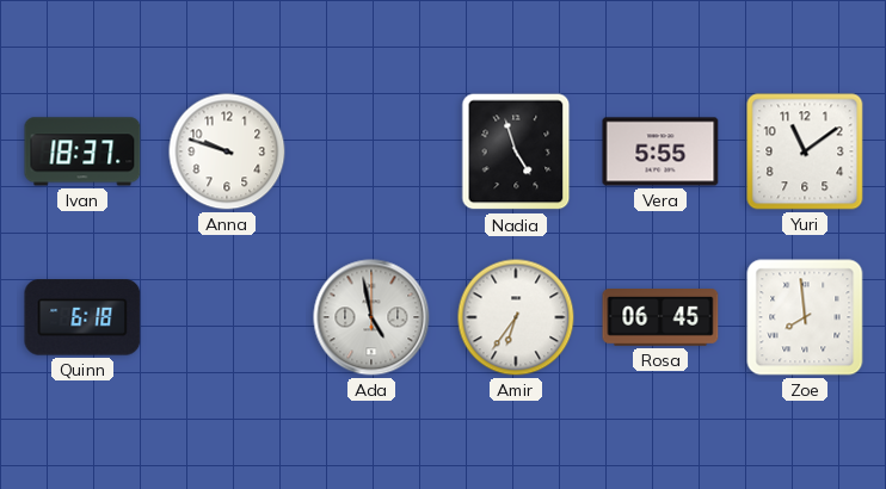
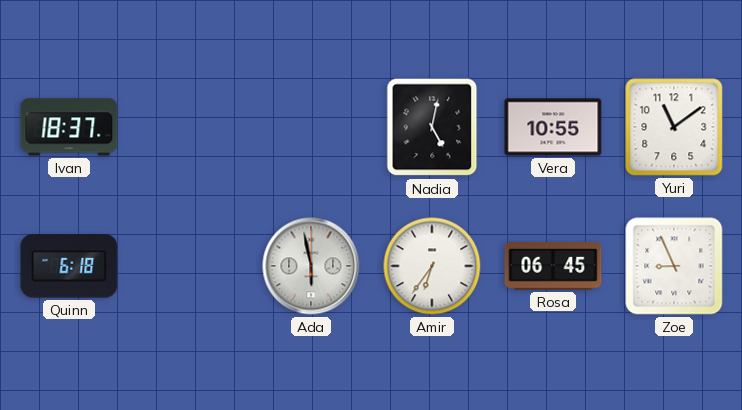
Anna: 9:48 -> none (227, 151)
Nadia: 4:57 -> 5:02 (432, 127)
Vera: 5:55 -> 10:55 (553, 127)
Ada: 4:58 -> 5:58 (311, 266)
Zoe: 7:59 -> 8:56 (674, 266)
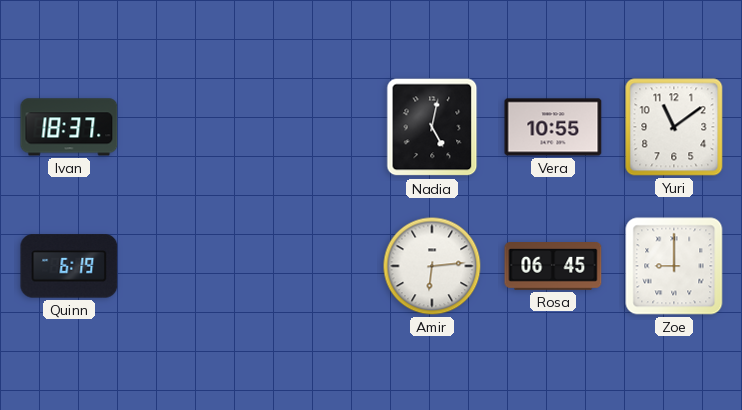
Quinn: 6:18 -> 6:19 (69, 266)
Ada: 5:58 -> none (311, 266)
Amir: 6:36 -> 6:14 (432, 266)
Zoe: 8:56 -> 9:00 (674, 266)
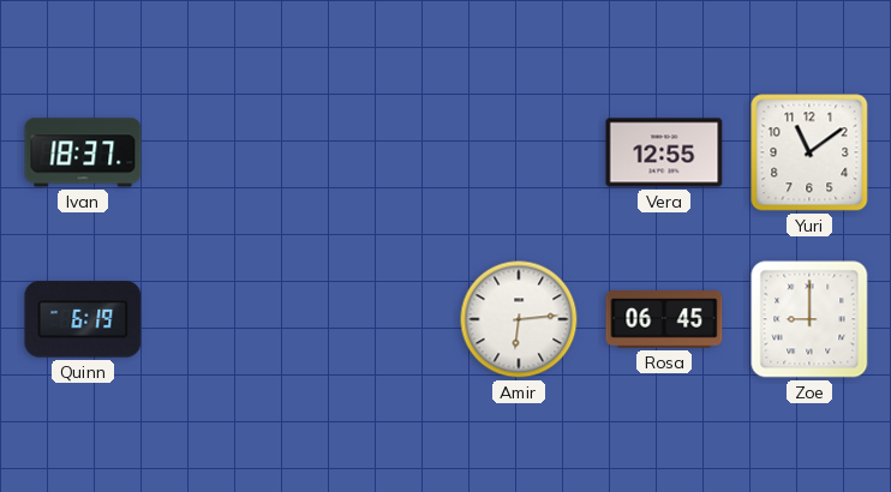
Nadia: 5:02 -> none (432, 127)
Vera: 10:55 -> 12:55 (664, 152)
